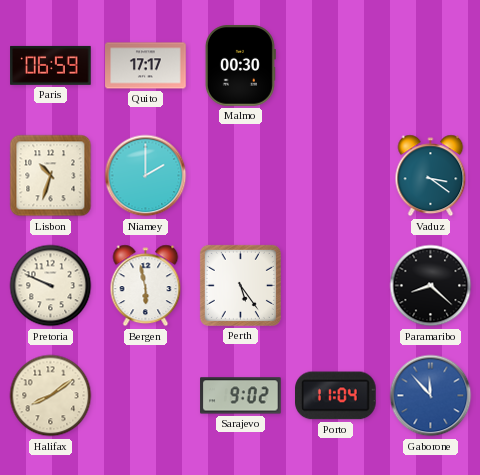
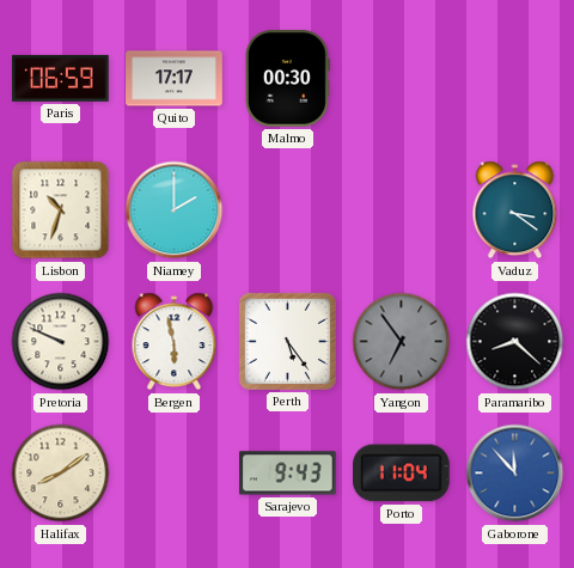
Yangon: none -> 6:54 (402, 342)
Sarajevo: 9:02 -> 9:43 (288, 474)
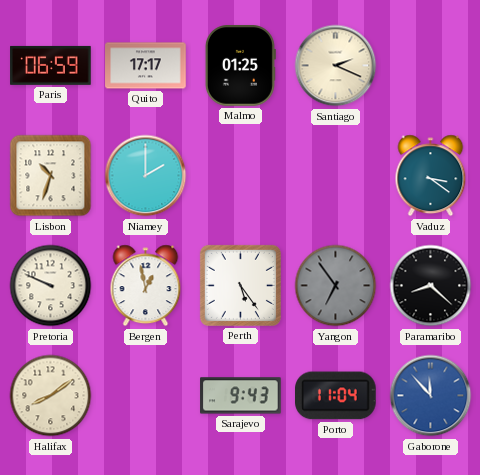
Malmo: 00:30 -> 01:25 (240, 66)
Santiago: none -> 2:19 (336, 66)
Bergen: 5:58 -> 12:58 (146, 286)
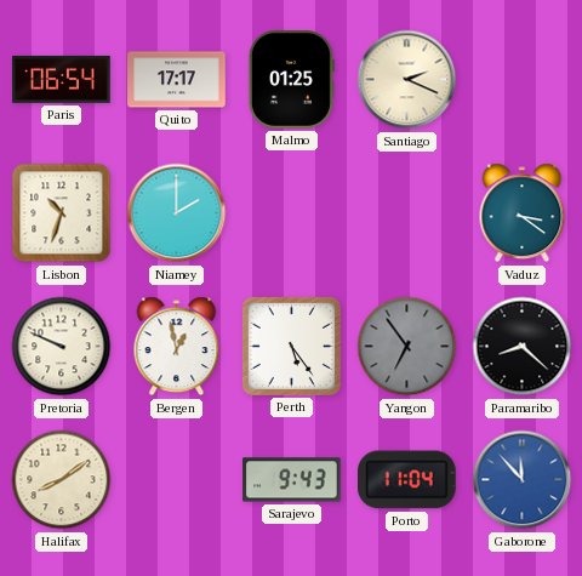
Paris: 06:59 -> 06:54 (62, 79)
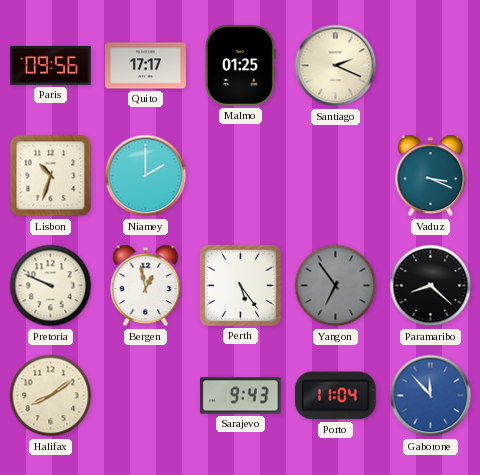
Paris: 06:54 -> 09:56 (51, 65)
Vaduz: 3:21 -> 3:19 (431, 176)
